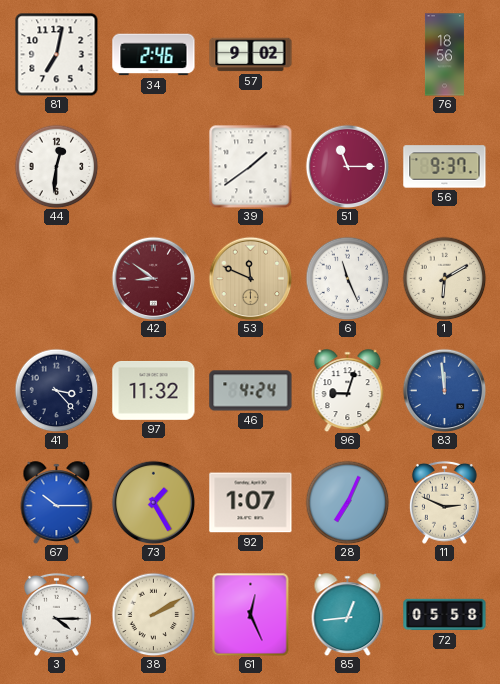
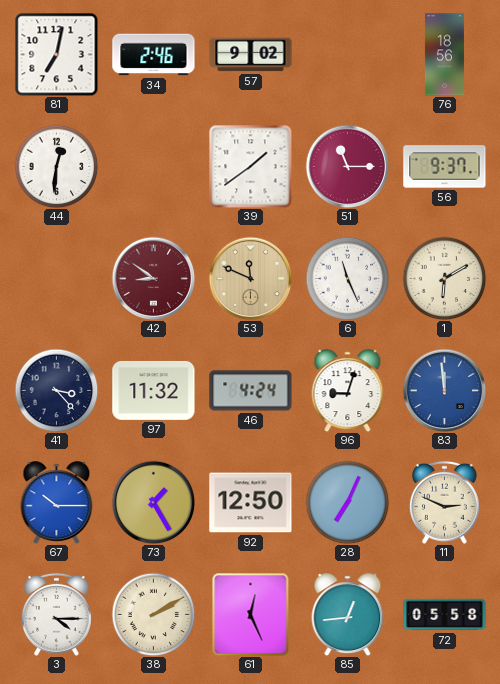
92: 1:07 -> 12:50 (251, 503)
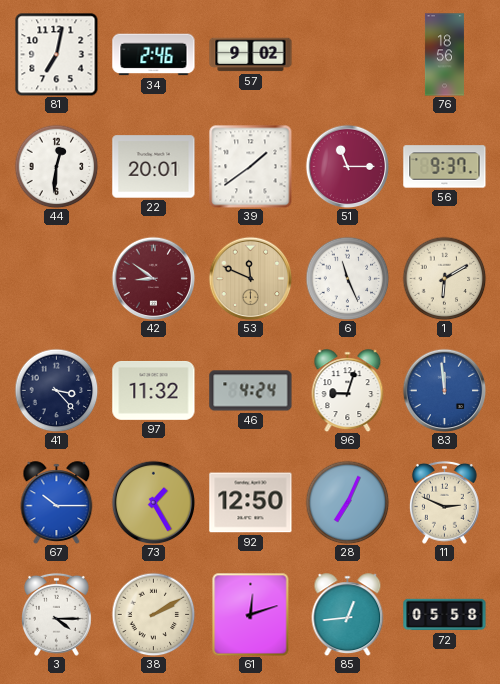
22: none -> 20:01 (154, 167)
61: 12:26 -> 12:12 (251, 614)
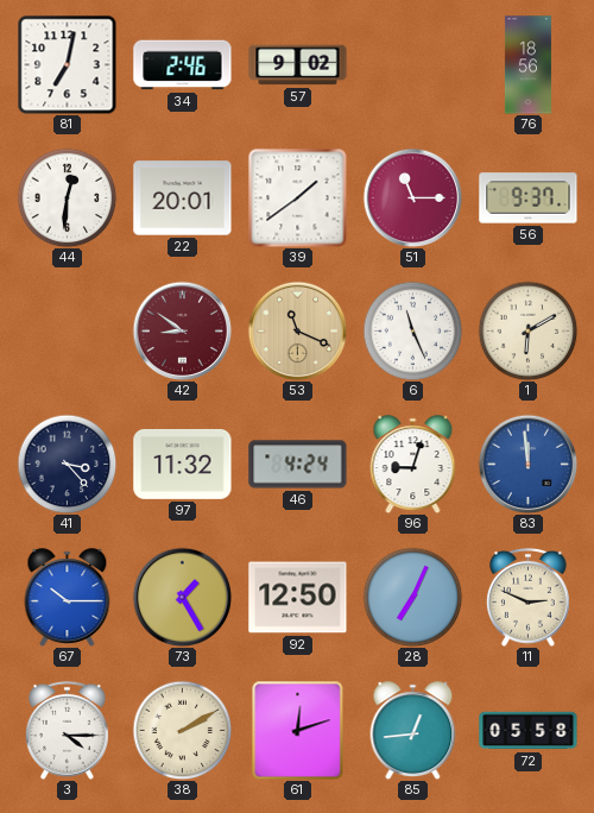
53: 11:49 -> 11:19 (297, 330)
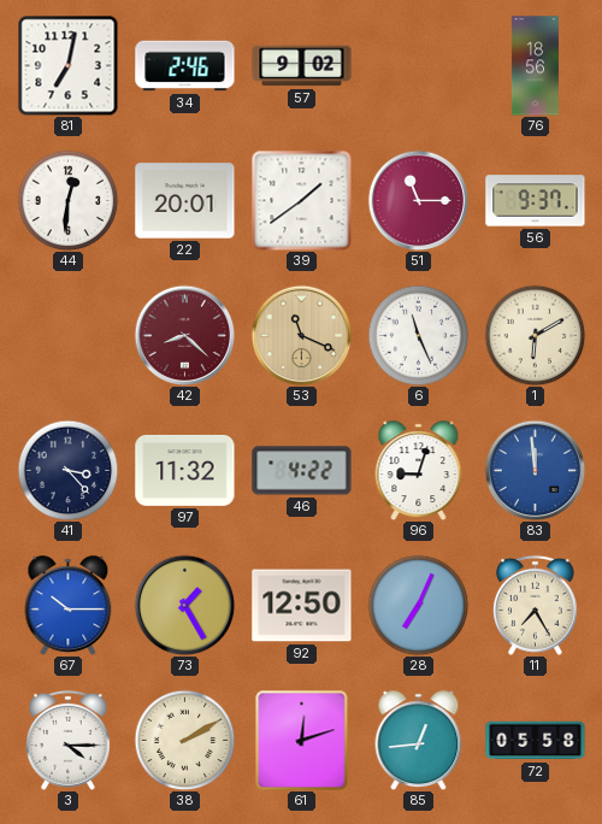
42: 8:51 -> 8:22 (184, 335)
46: 4:24 -> 4:22 (302, 471)
11: 2:49 -> 7:25 (535, 605)
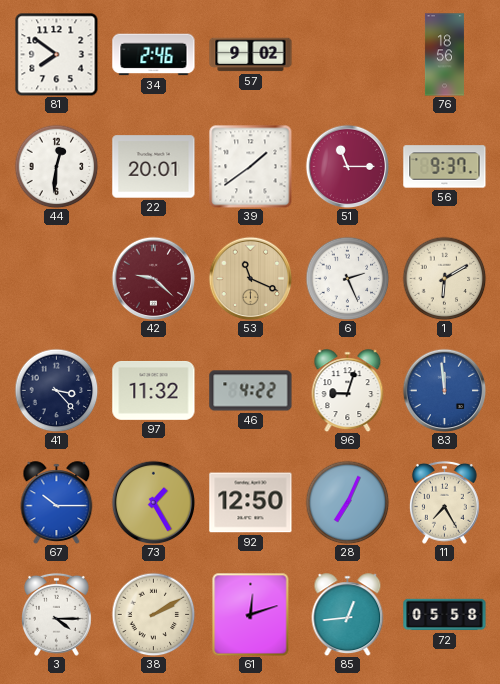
81: 7:02 -> 7:51 (56, 54)
42: 8:22 -> 9:22 (153, 278)
6: 11:26 -> 2:26 (347, 278)
